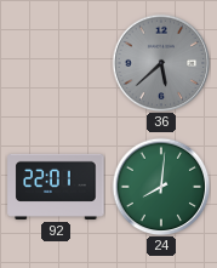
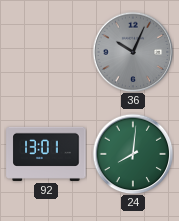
36: 5:38 -> 10:04 (133, 52)
92: 22:01 -> 13:01 (46, 154)
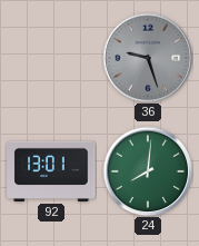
36: 10:04 -> 9:27 (148, 58)
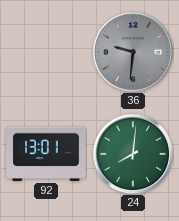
36: 9:27 -> 9:31 (133, 52)
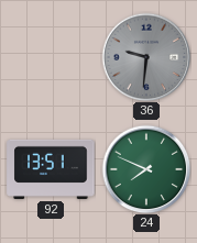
92: 13:01 -> 13:51 (51, 169)
24: 8:01 -> 7:49 (146, 169)
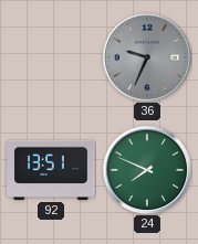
36: 9:31 -> 9:34 (147, 57)
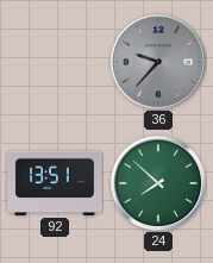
36: 9:34 -> 9:37 (158, 62)
24: 7:49 -> 7:52 (158, 183)
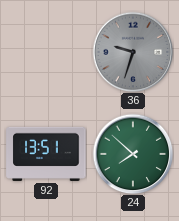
36: 9:37 -> 9:33 (133, 52)
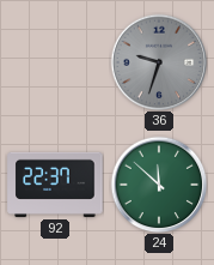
92: 13:51 -> 22:37 (55, 185)
24: 7:52 -> 11:52 (159, 185)
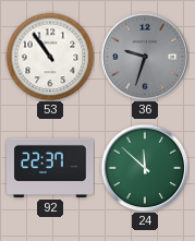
53: none -> 10:54 (50, 57)
